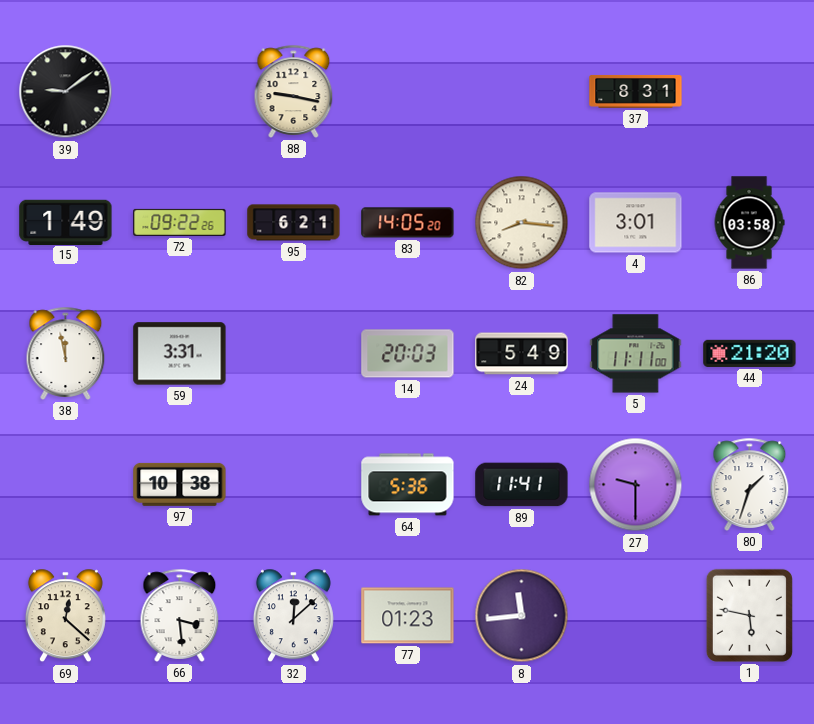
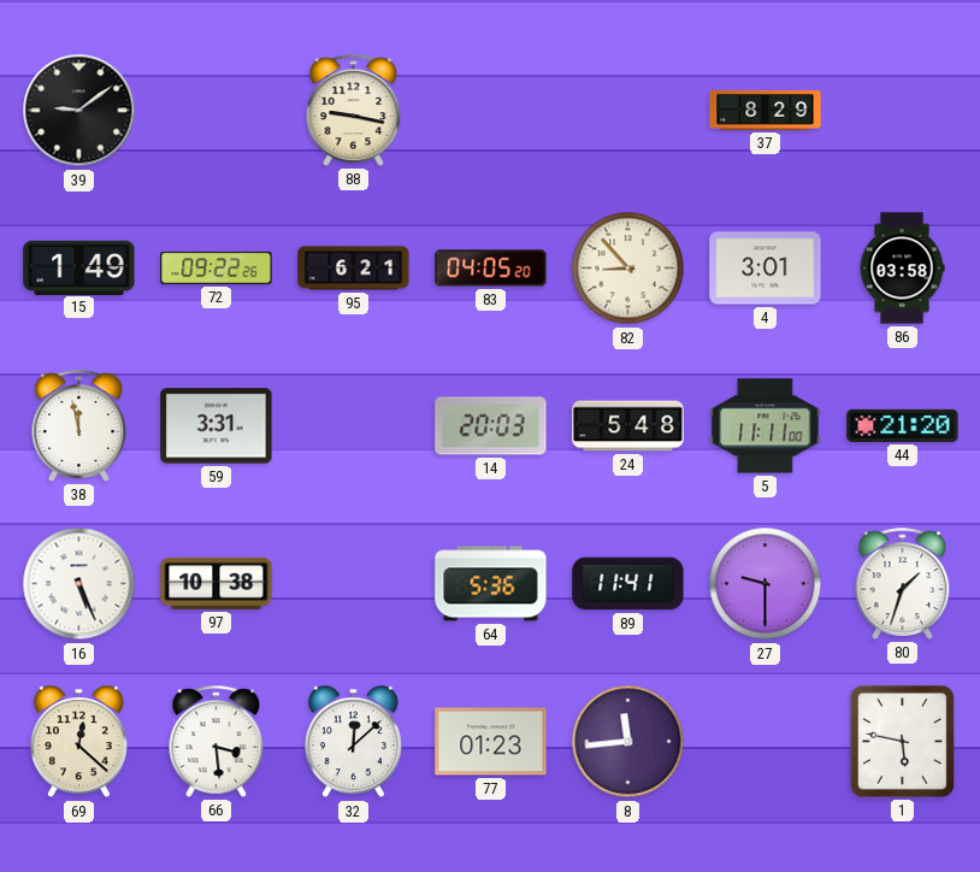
37: 8:31 -> 8:29 (766, 110)
83: 14:05 -> 04:05 (491, 269)
82: 8:16 -> 8:53 (628, 269)
24: 5:49 -> 5:48 (628, 426)
16: none -> 5:26 (79, 584)
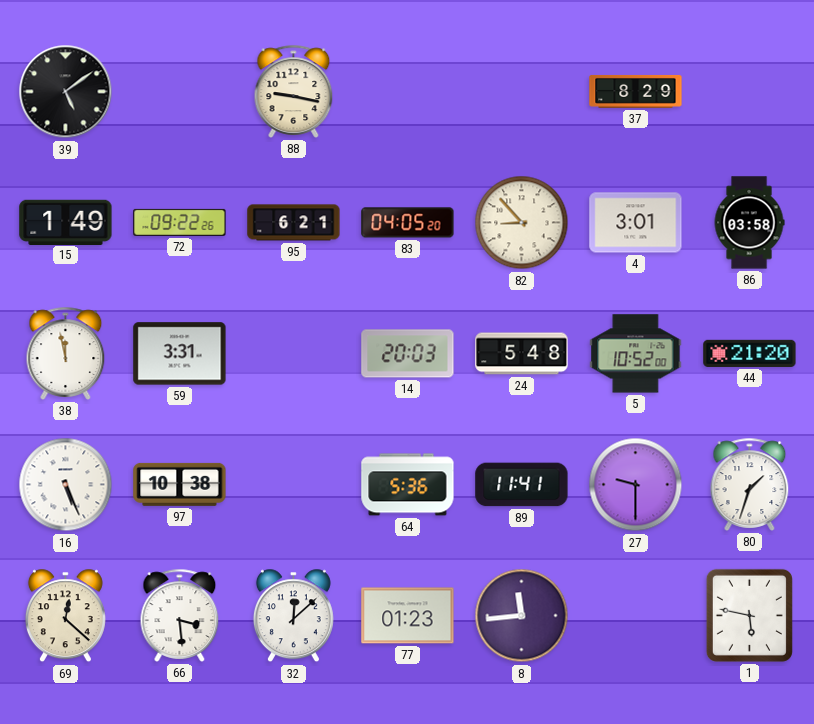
39: 9:09 -> 5:09 (66, 92)
5: 11:11 -> 10:52 (636, 354)
